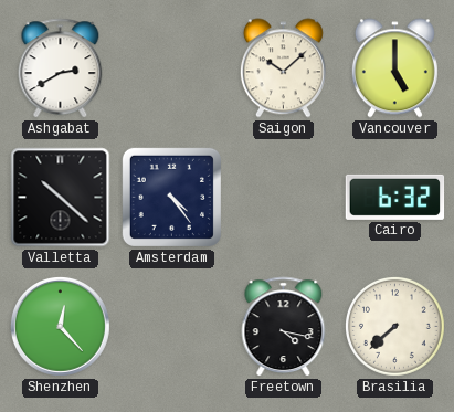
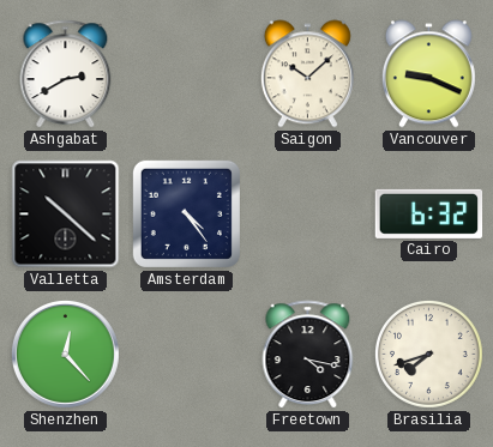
Vancouver: 5:00 -> 9:19 (428, 74)
Brasilia: 7:38 -> 7:42 (429, 355)
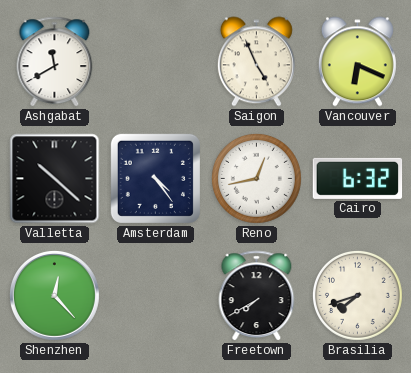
Ashgabat: 2:40 -> 11:40 (55, 62)
Saigon: 10:08 -> 4:56 (256, 62)
Vancouver: 9:19 -> 6:19 (357, 62)
Reno: none -> 12:43 (257, 179)
Freetown: 4:17 -> 7:40 (257, 296)
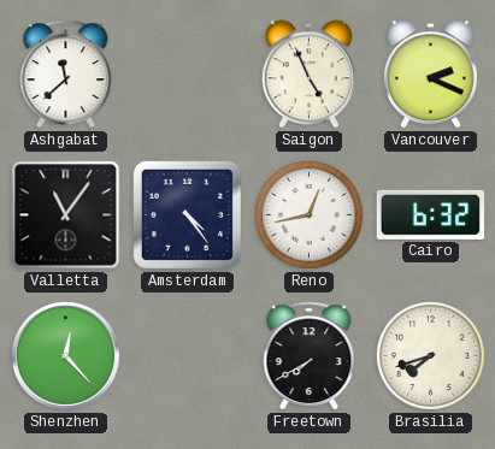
Ashgabat: 11:40 -> 11:38 (66, 75)
Vancouver: 6:19 -> 2:19 (430, 75)
Valletta: 10:22 -> 11:06 (66, 215)
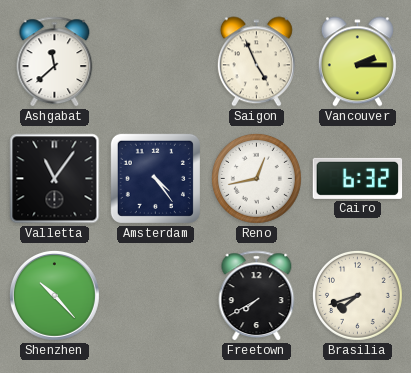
Vancouver: 2:19 -> 2:15 (357, 62)
Shenzhen: 12:23 -> 10:23 (54, 295)
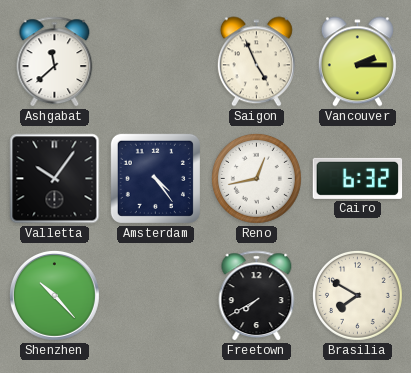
Valletta: 11:06 -> 10:06 (55, 179)
Brasilia: 7:42 -> 7:50 (358, 296)
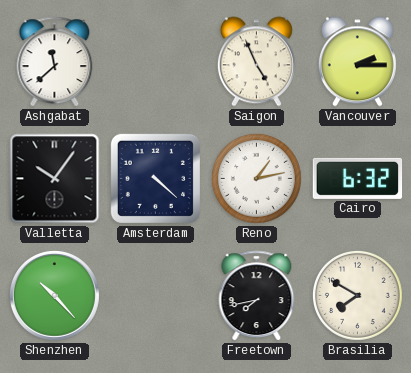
Amsterdam: 4:24 -> 4:22 (155, 178)
Reno: 12:43 -> 1:13 (257, 179)
Freetown: 7:40 -> 7:43 (257, 296)
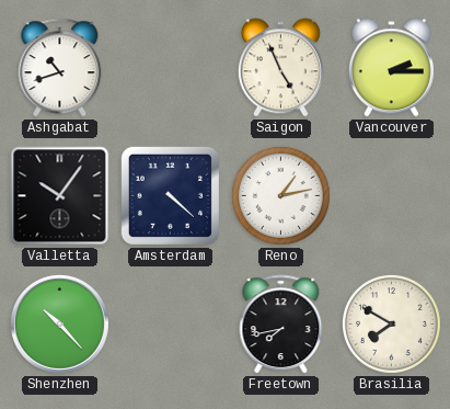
Ashgabat: 11:38 -> 10:42 (60, 68)
Cairo: 6:32 -> none (358, 178)
